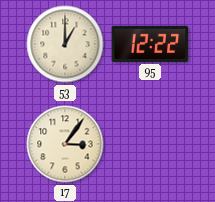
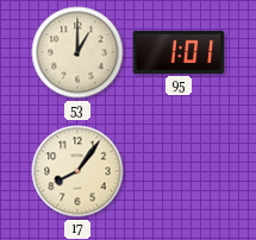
95: 12:22 -> 1:01 (179, 52)
17: 3:06 -> 8:06 (77, 171)
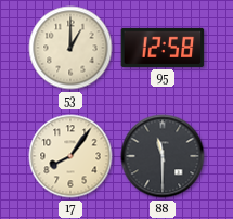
95: 1:01 -> 12:58 (163, 48)
88: none -> 11:30 (163, 156)
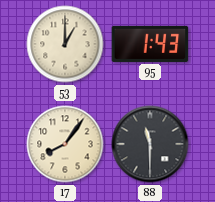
95: 12:58 -> 1:43 (150, 44)
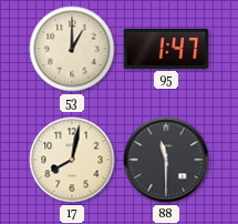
95: 1:43 -> 1:47 (166, 49)
17: 8:06 -> 8:02 (72, 160)
